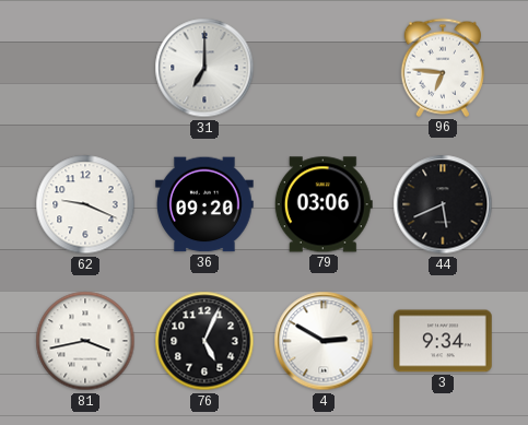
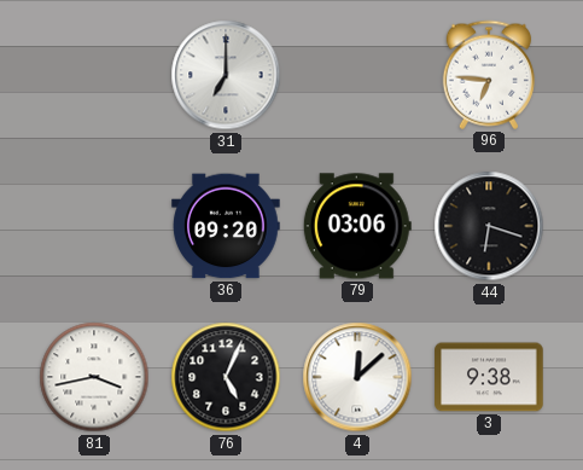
62: 9:19 -> none (85, 204)
44: 5:41 -> 6:18 (489, 226)
4: 2:50 -> 12:08 (357, 377)
3: 9:34 -> 9:38 (489, 377)
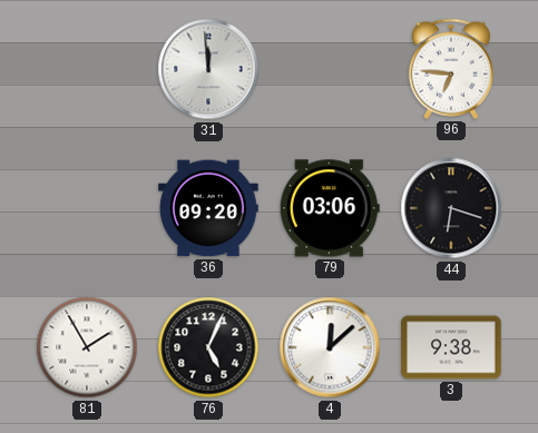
31: 7:00 -> 11:59 (208, 69)
81: 3:43 -> 1:55 (87, 347)
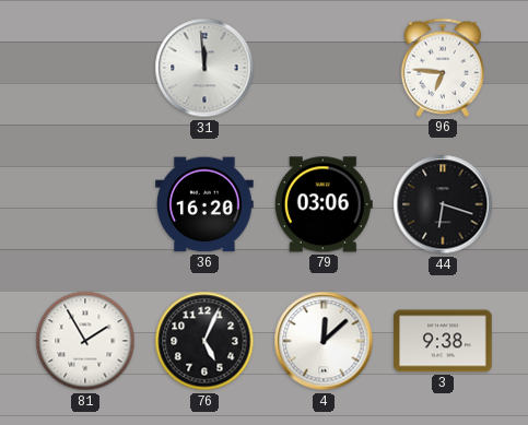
36: 09:20 -> 16:20 (204, 204)
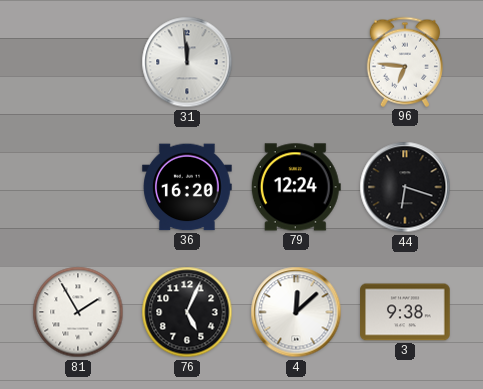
79: 03:06 -> 12:24 (296, 187)
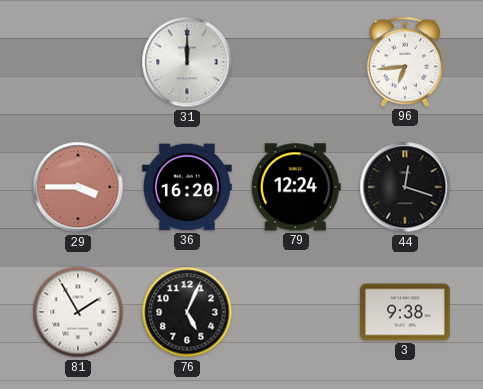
31: 11:59 -> 12:00 (187, 62)
96: 6:46 -> 6:44 (405, 62)
29: none -> 3:45 (78, 187)
44: 6:18 -> 12:18 (405, 187)
4: 12:08 -> none (296, 312)
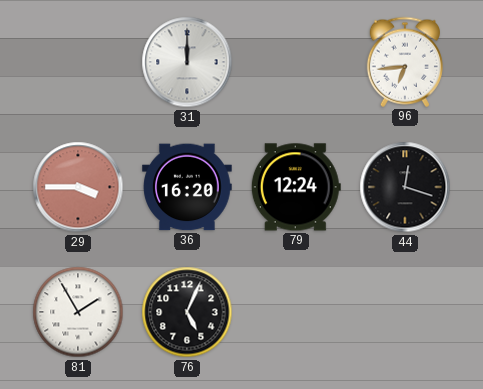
3: 9:38 -> none (405, 312)
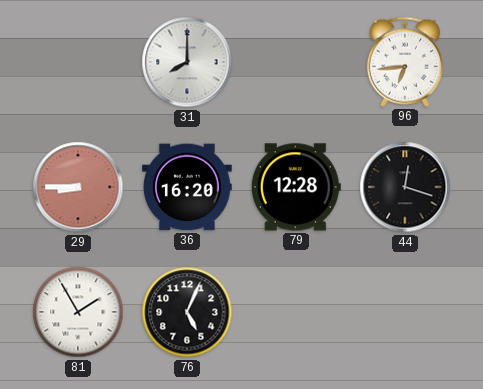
31: 12:00 -> 8:00 (187, 62)
29: 3:45 -> 8:45 (78, 187)
79: 12:24 -> 12:28 (296, 187)
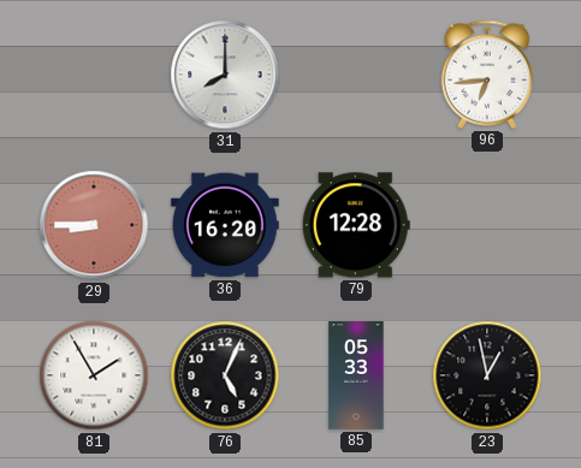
44: 12:18 -> none (405, 187)
85: none -> 05:33 (356, 375)
23: none -> 12:58 (487, 375)
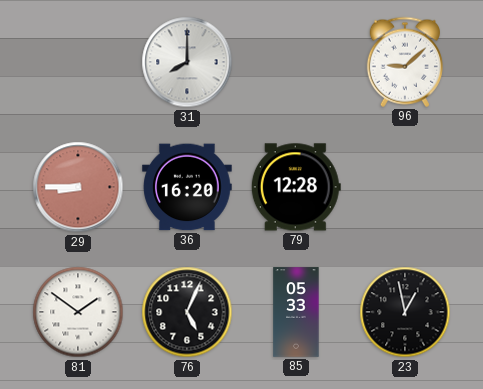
96: 6:44 -> 9:08 (405, 62)
81: 1:55 -> 1:51 (78, 312)
